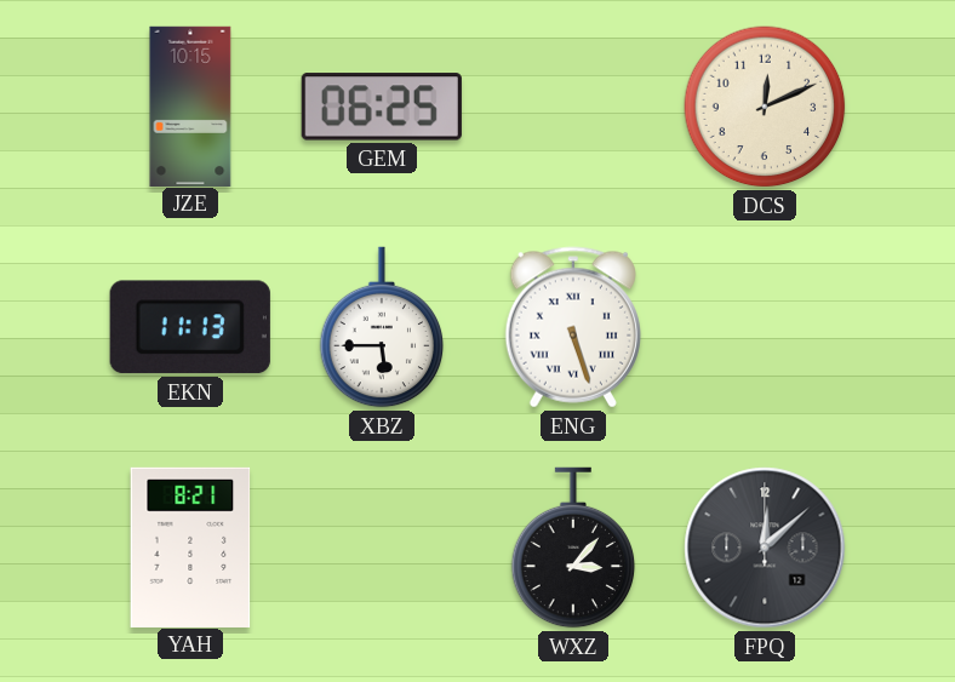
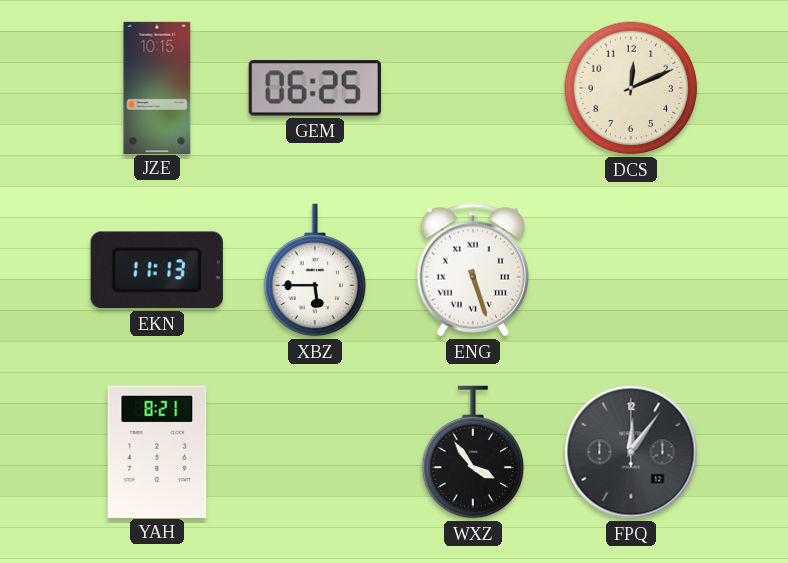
WXZ: 3:07 -> 3:54 (473, 452)
FPQ: 12:08 -> 12:06 (631, 452)
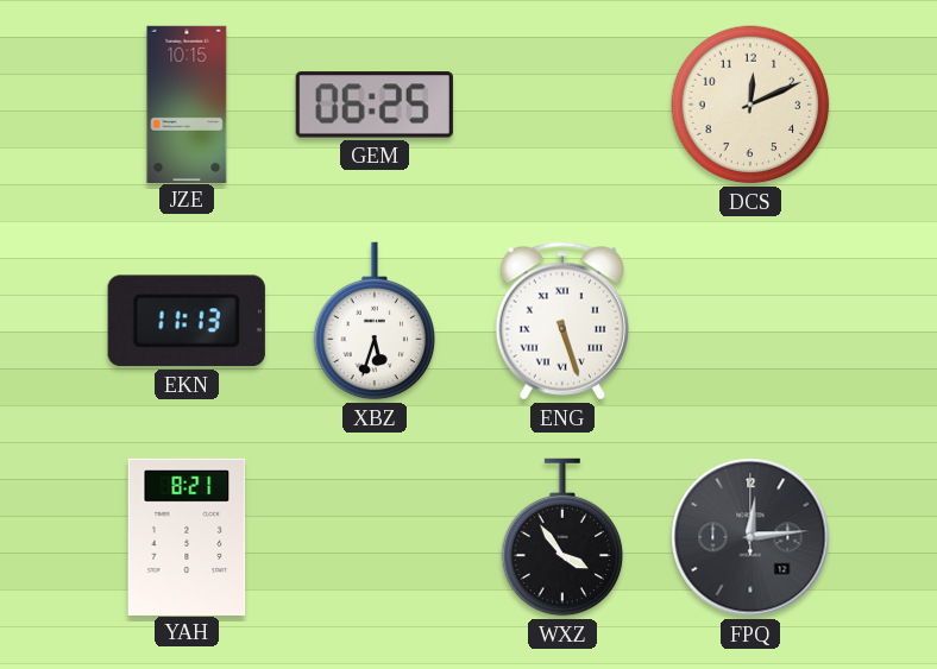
XBZ: 5:45 -> 5:33 (375, 321)
FPQ: 12:06 -> 12:14 (750, 537)
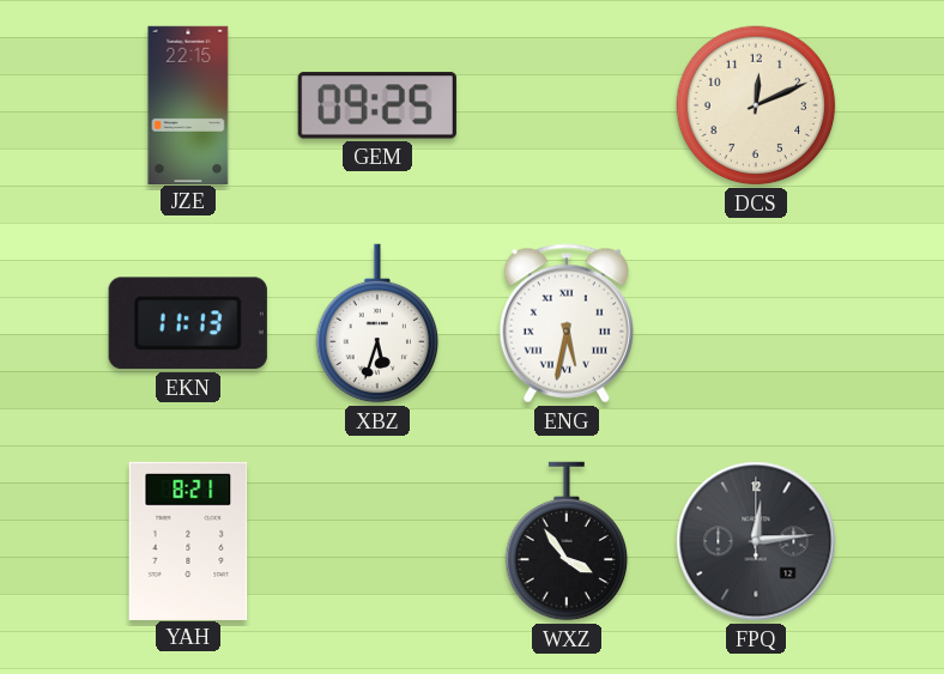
JZE: 10:15 -> 22:15 (188, 104)
GEM: 06:25 -> 09:25 (377, 105)
ENG: 5:27 -> 5:32 (567, 323)
